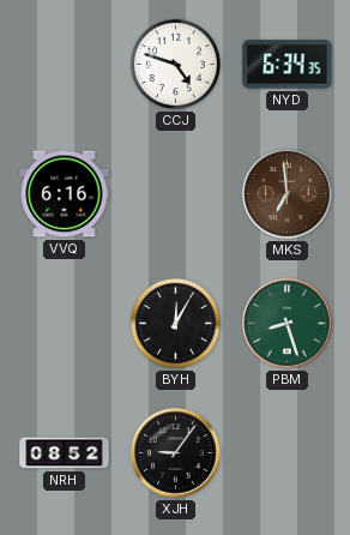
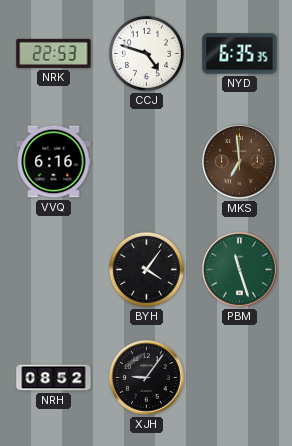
NRK: none -> 22:53 (54, 53)
NYD: 6:34 -> 6:35 (240, 54)
BYH: 12:05 -> 4:06 (146, 269)
PBM: 8:27 -> 11:27 (240, 270)
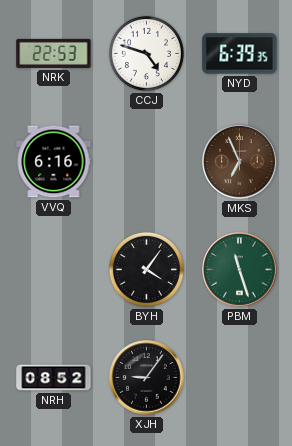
NYD: 6:35 -> 6:39 (240, 54)
MKS: 6:59 -> 6:56 (240, 162)
